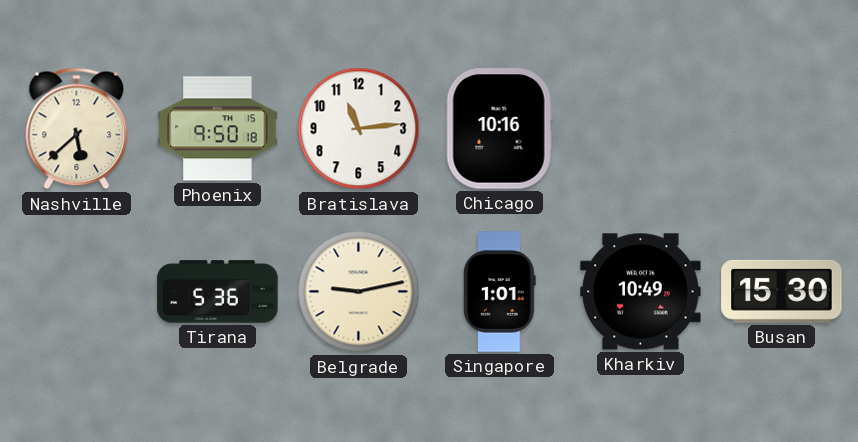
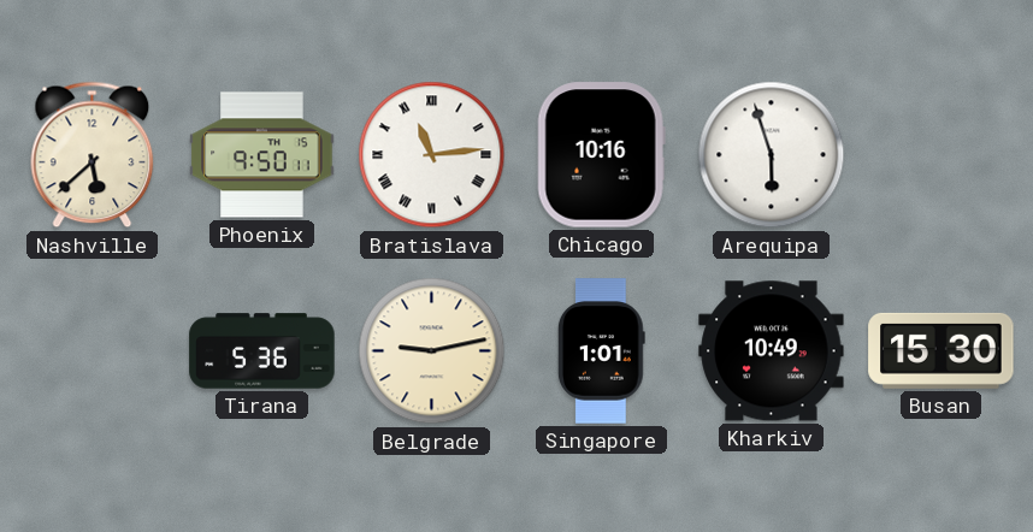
Phoenix: 9:50:18 -> 9:50:11 (262, 155)
Bratislava numerals: Arabic -> Roman (432, 155)
Arequipa: none -> 5:57 (772, 155)
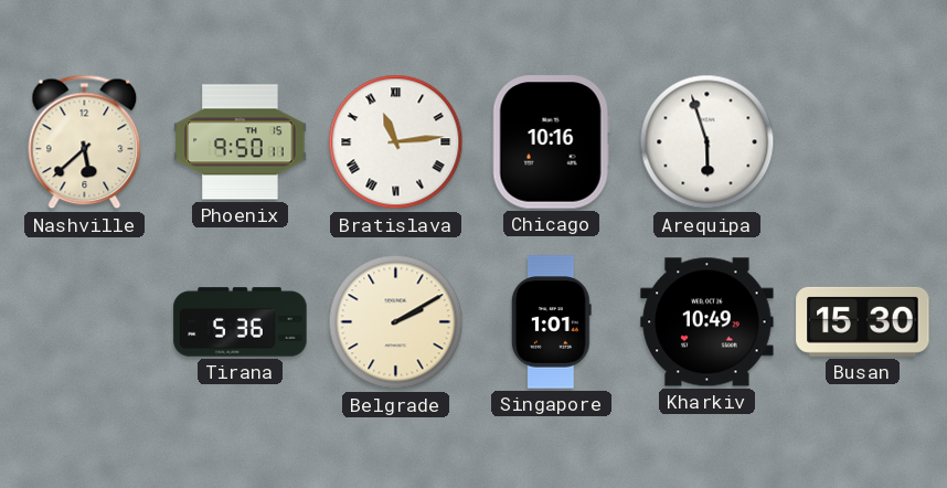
Belgrade: 9:13 -> 2:10 (396, 322)
